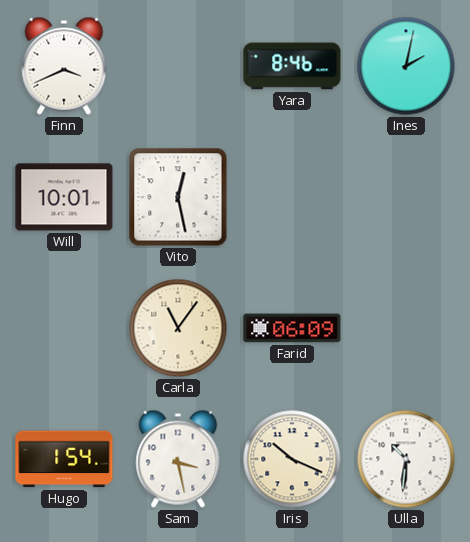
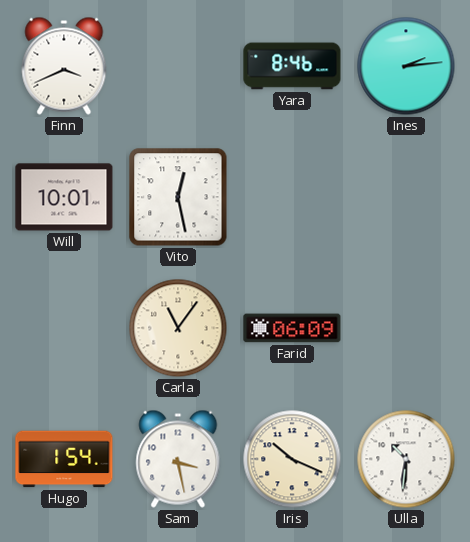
Ines: 2:02 -> 2:14 (406, 66)
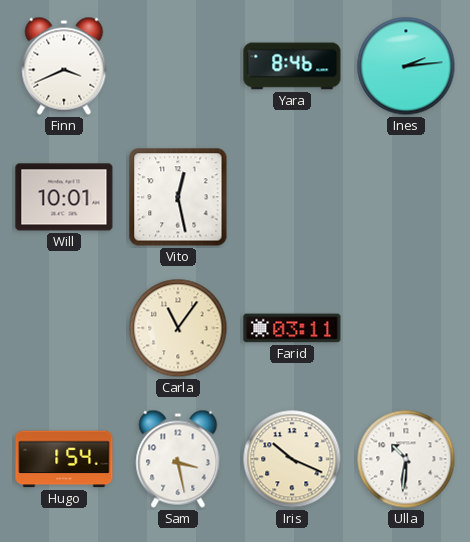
Farid: 06:09 -> 03:11 (292, 328)
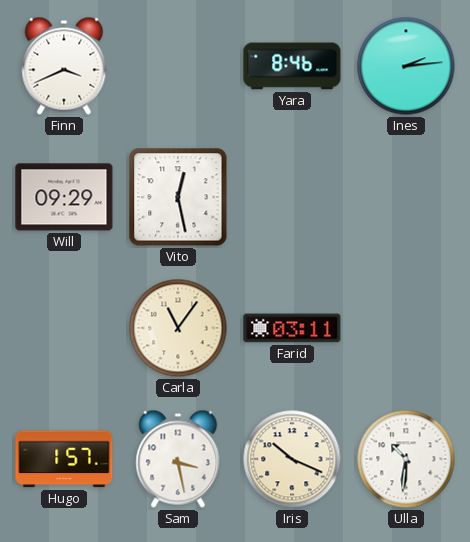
Will: 10:01 -> 09:29 (64, 197)
Hugo: 1:54 -> 1:57 (64, 459)
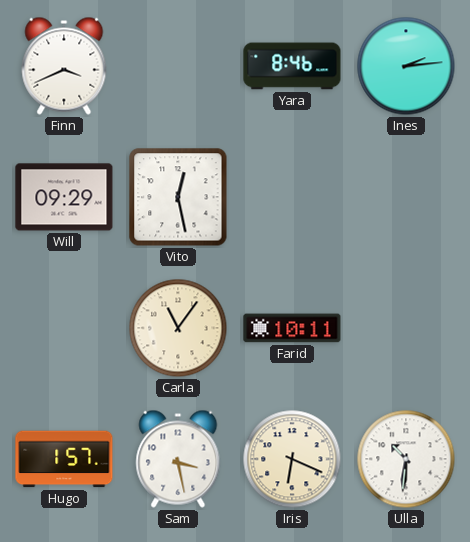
Farid: 03:11 -> 10:11 (292, 328)
Iris: 10:19 -> 6:19 (292, 459)
